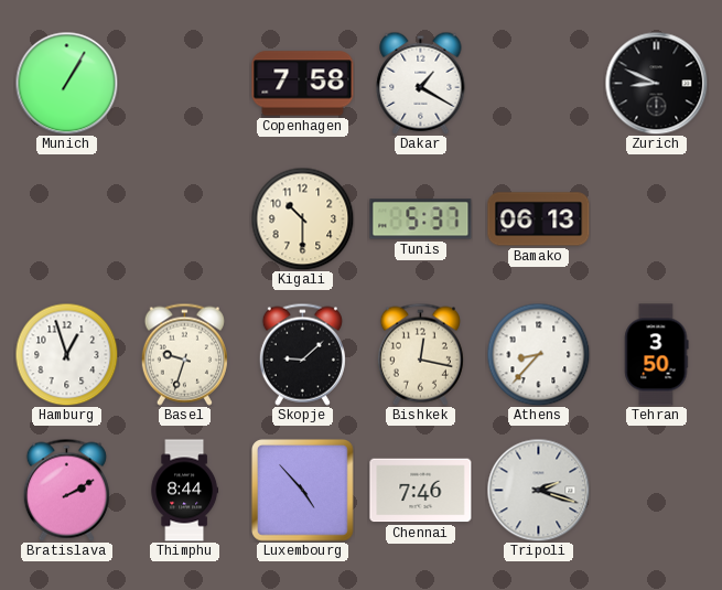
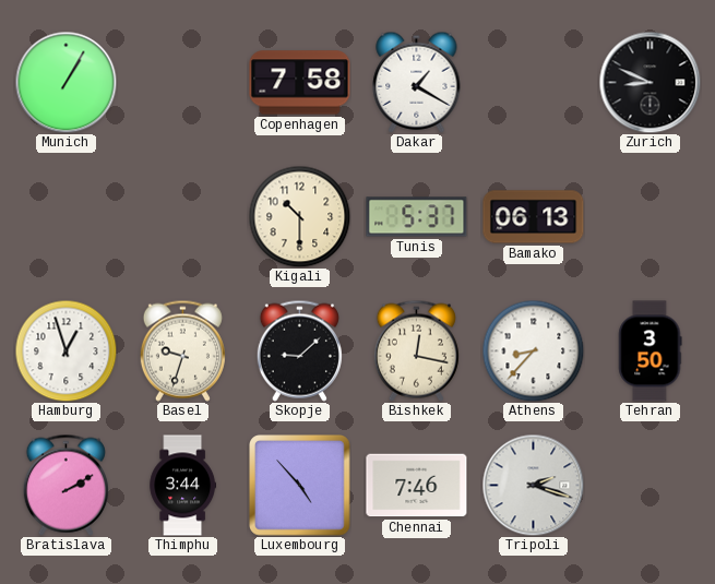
Thimphu: 8:44 -> 3:44 (182, 486)
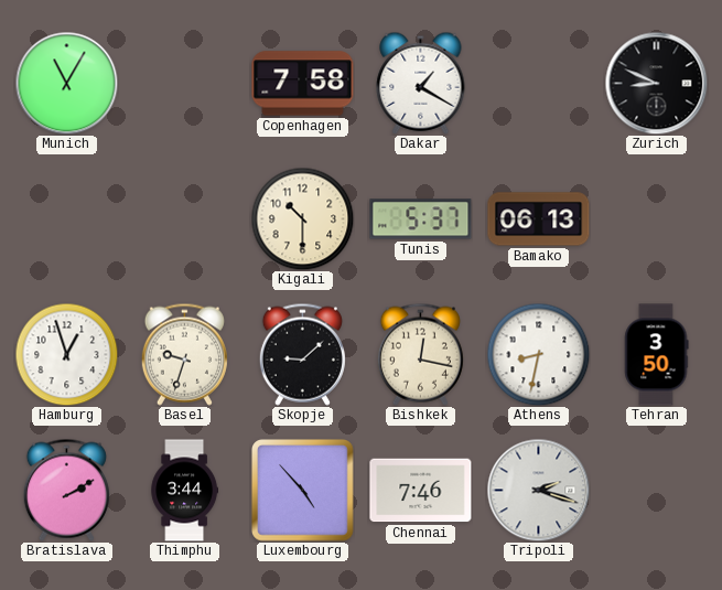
Munich: 1:05 -> 11:05 (66, 83)
Athens: 8:37 -> 8:32 (538, 354)
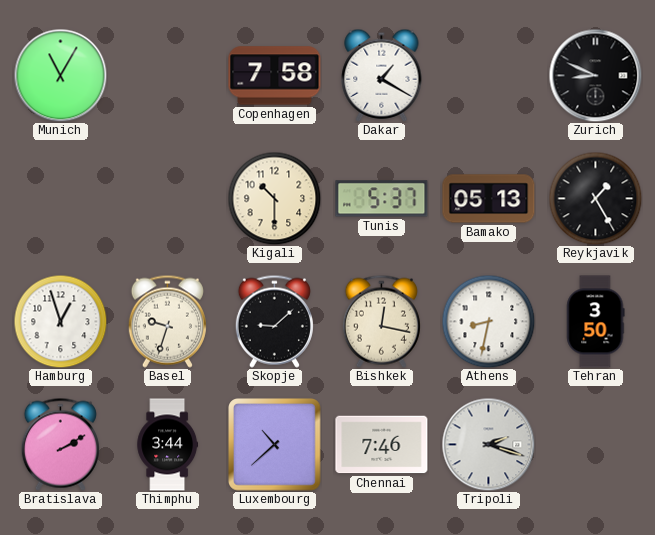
Bamako: 06:13 -> 05:13 (489, 199)
Reykjavik: none -> 1:25 (595, 198)
Luxembourg: 4:53 -> 10:38 (275, 445)
